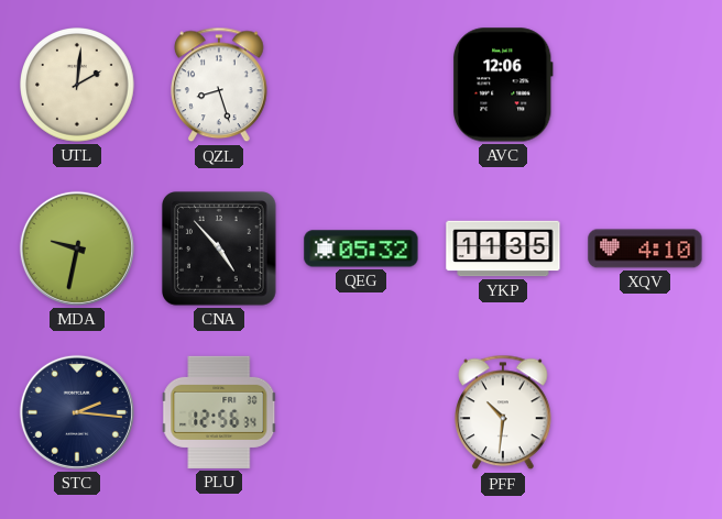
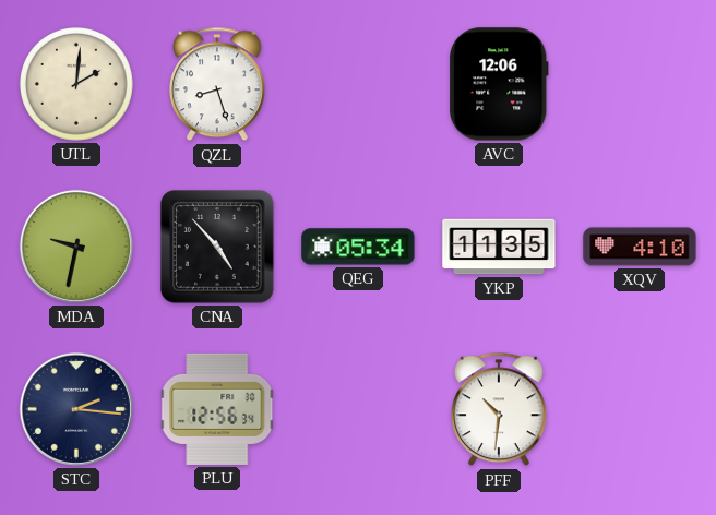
QEG: 05:32 -> 05:34 (358, 247)
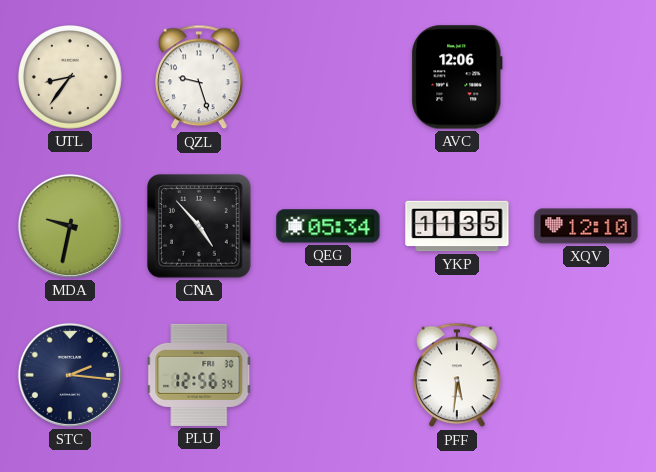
UTL: 2:01 -> 8:36 (71, 78)
QZL: 8:27 -> 9:27 (200, 77)
XQV: 4:10 -> 12:10 (586, 226)
PFF: 10:31 -> 5:31 (458, 375)
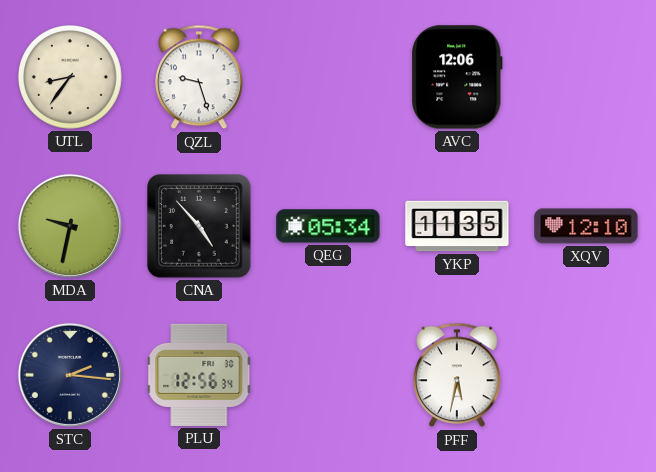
PFF: 5:31 -> 5:32 (458, 375)
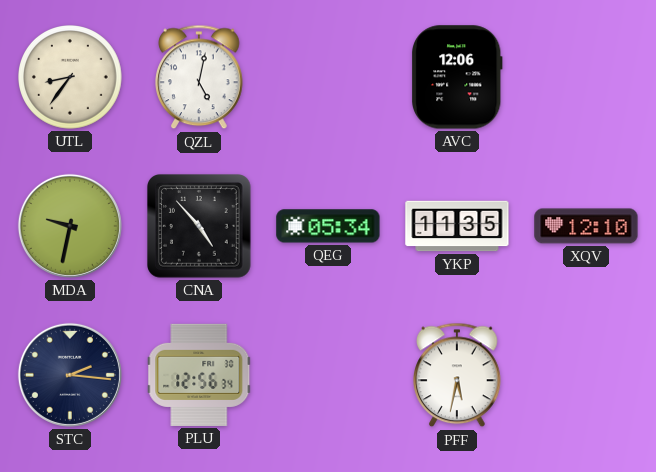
QZL: 9:27 -> 5:02 (200, 77)
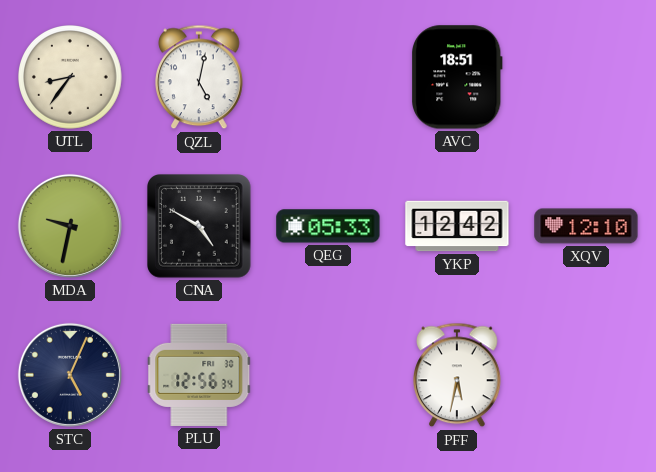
AVC: 12:06 -> 18:51 (458, 77)
CNA: 4:53 -> 4:50 (200, 227)
QEG: 05:34 -> 05:33 (328, 226)
YKP: 11:35 -> 12:42 (457, 226)
STC: 2:16 -> 5:04 (70, 375)
